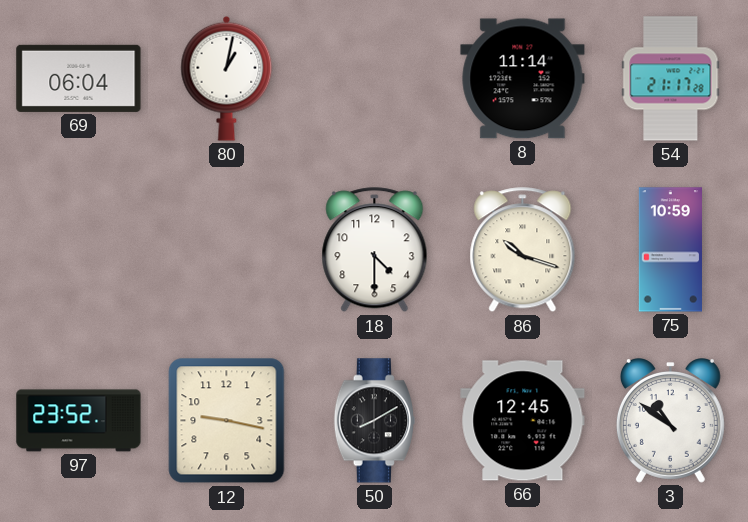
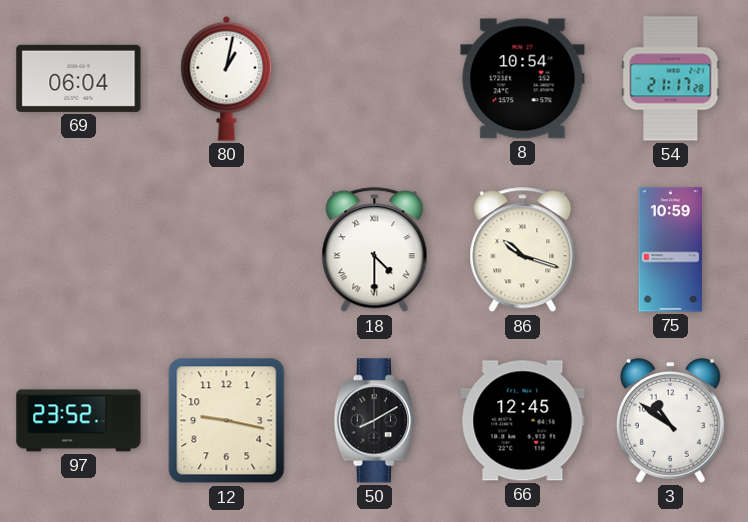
8: 11:14 -> 10:54 (523, 79)
18 numerals: Arabic -> Roman (375, 250)
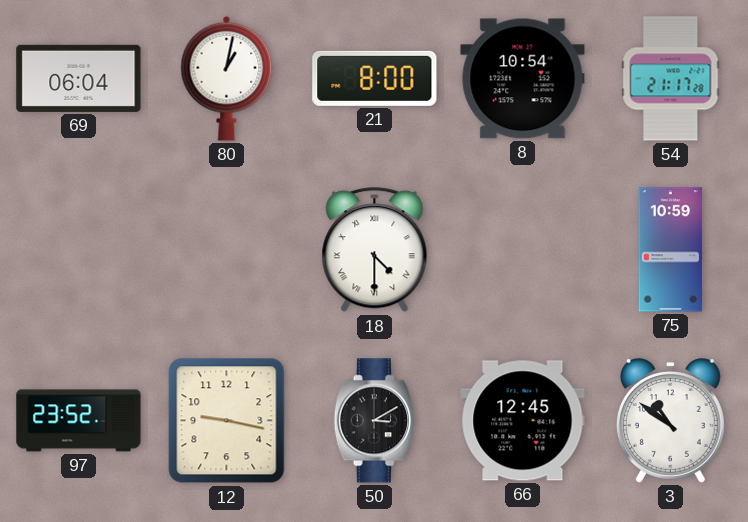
21: none -> 8:00 (375, 78)
86: 10:18 -> none (523, 250)
50: 8:10 -> 3:10 (374, 421)
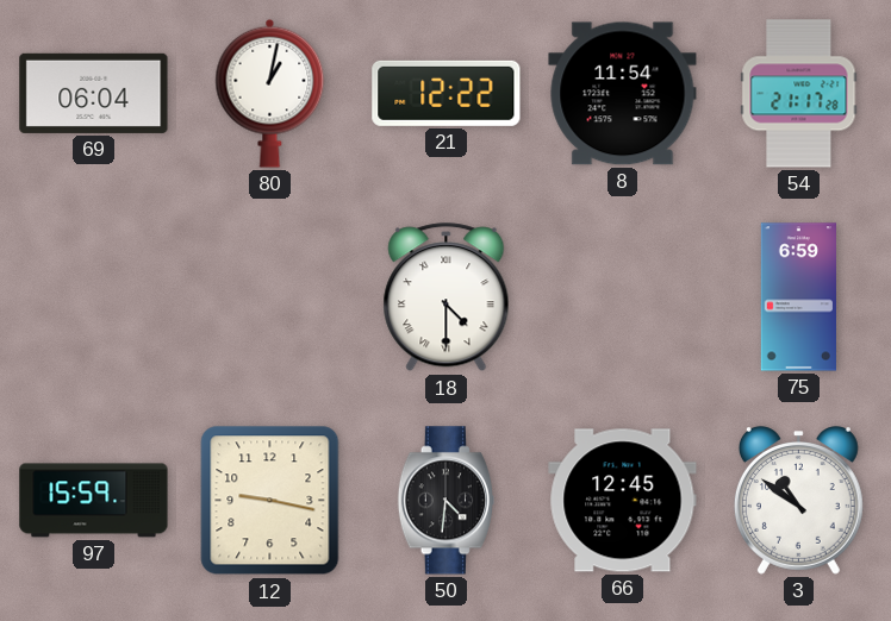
21: 8:00 -> 12:22 (447, 93)
8: 10:54 -> 11:54 (623, 94)
75: 10:59 -> 6:59 (798, 297)
97: 23:52 -> 15:59 (94, 501)
50: 3:10 -> 4:31 (445, 501)
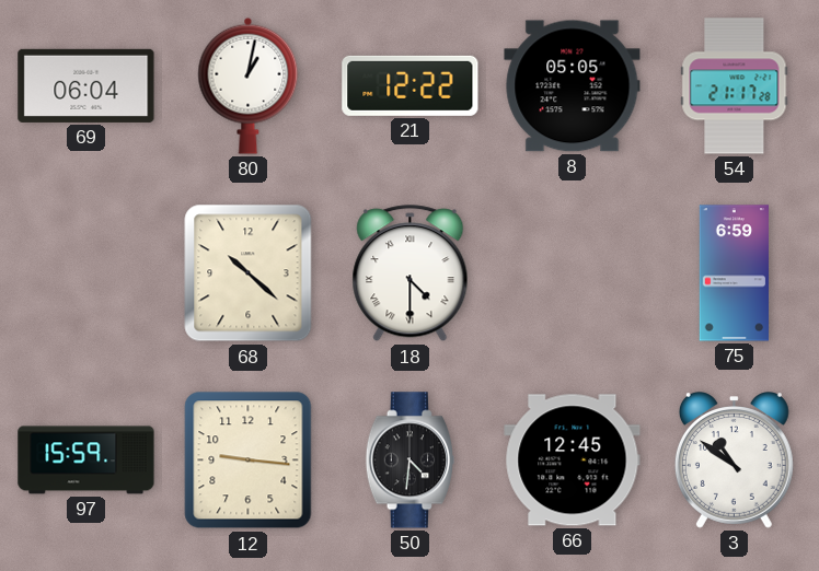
8: 11:54 -> 05:05 (573, 86)
68: none -> 10:22 (249, 273)
12: 9:17 -> 9:16 (249, 461)
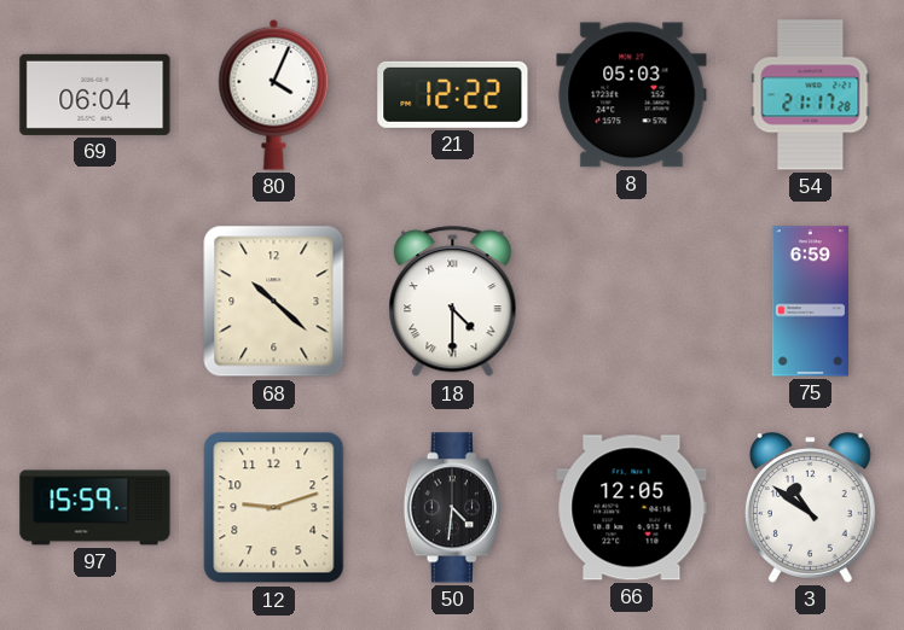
80: 1:02 -> 4:04 (274, 94)
8: 05:05 -> 05:03 (632, 95)
12: 9:16 -> 9:12 (274, 508)
66: 12:45 -> 12:05 (632, 508)
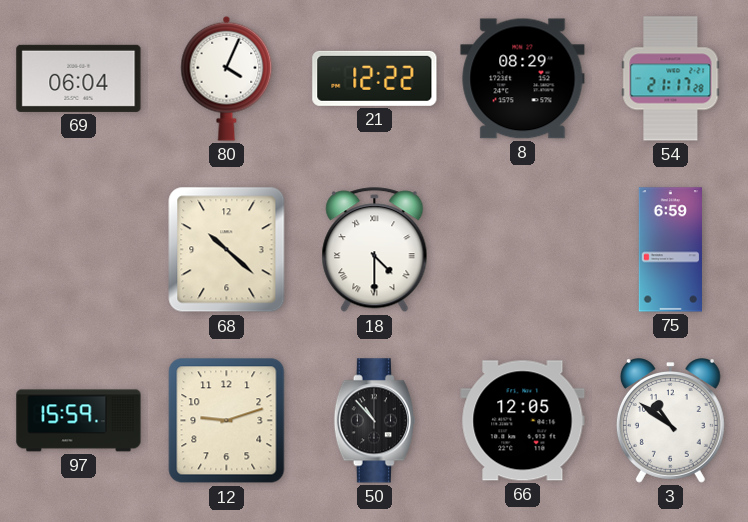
8: 05:03 -> 08:29 (523, 79)
50: 4:31 -> 10:53 (374, 421)
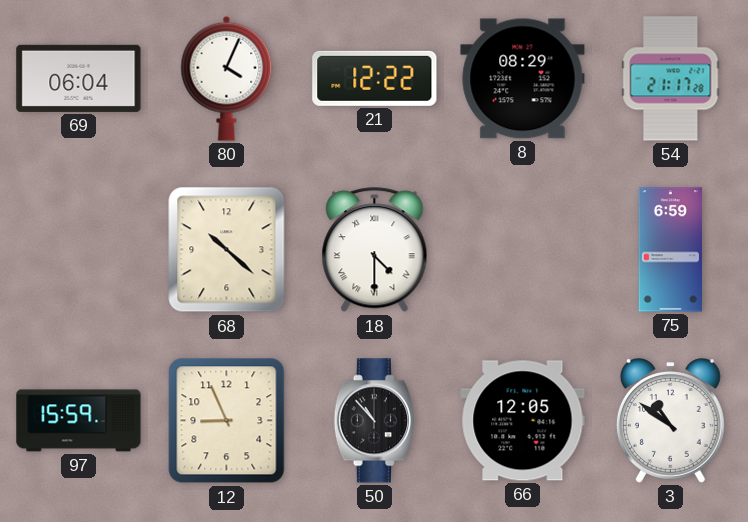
12: 9:12 -> 8:56 (227, 421)
